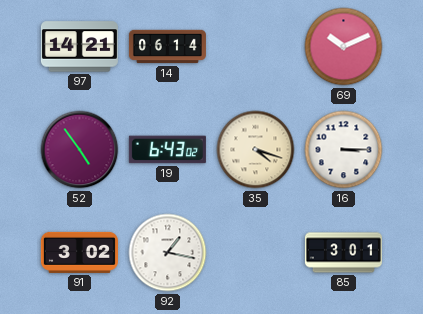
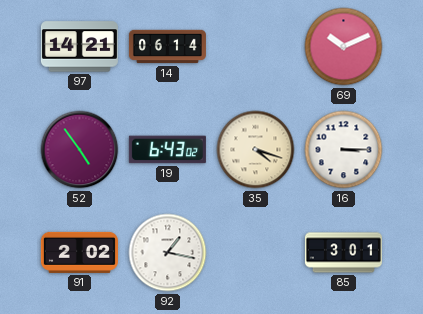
91: 3:02 -> 2:02 (79, 252)
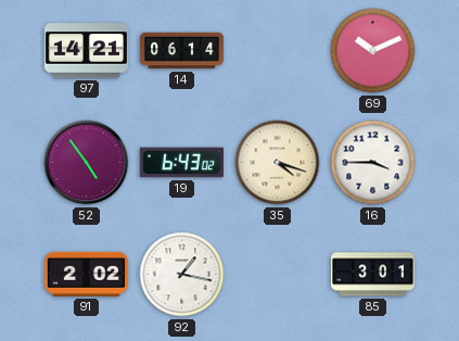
16: 3:15 -> 3:45 (373, 163)
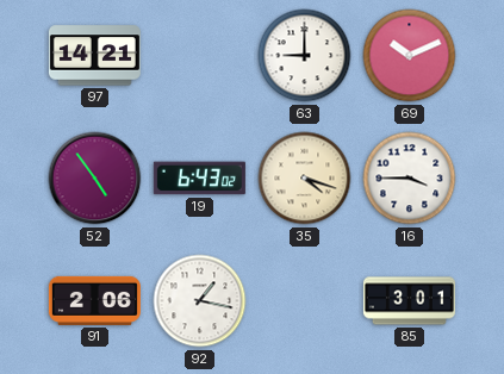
14: 06:14 -> none (181, 51)
63: none -> 9:00 (305, 56)
91: 2:02 -> 2:06 (94, 300)
